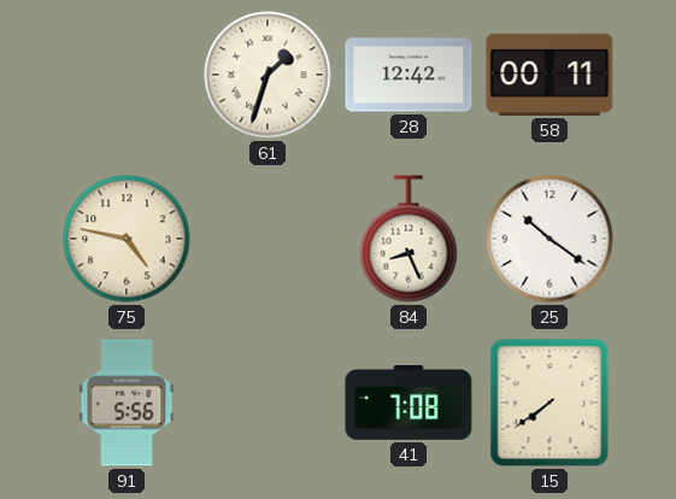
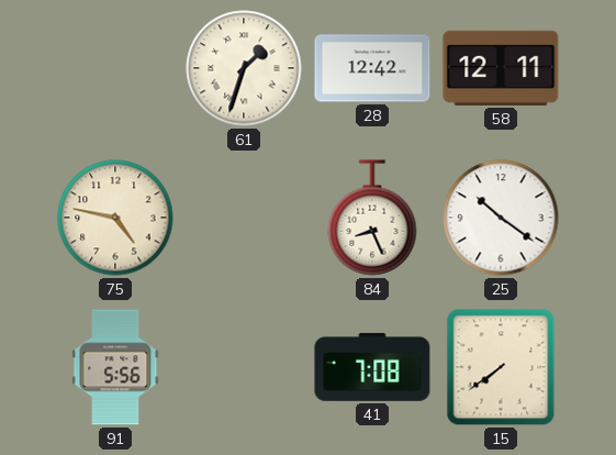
58: 00:11 -> 12:11 (501, 68)
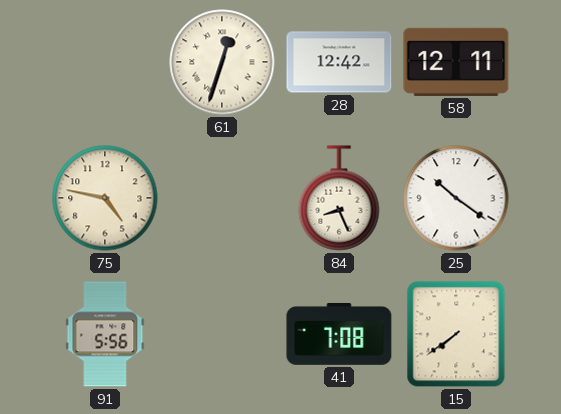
61: 1:33 -> 12:33 (222, 62)
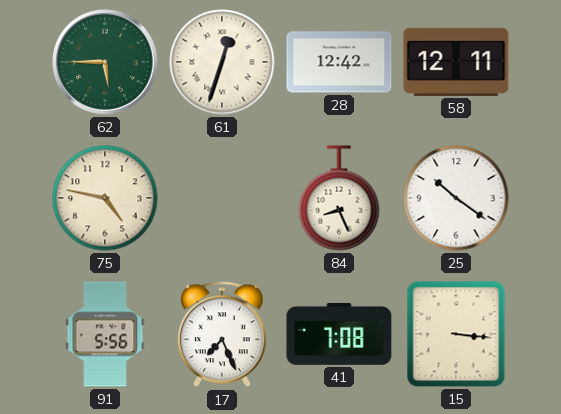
62: none -> 5:45 (106, 63)
17: none -> 7:26 (222, 335)
15: 7:39 -> 3:16 (456, 334)
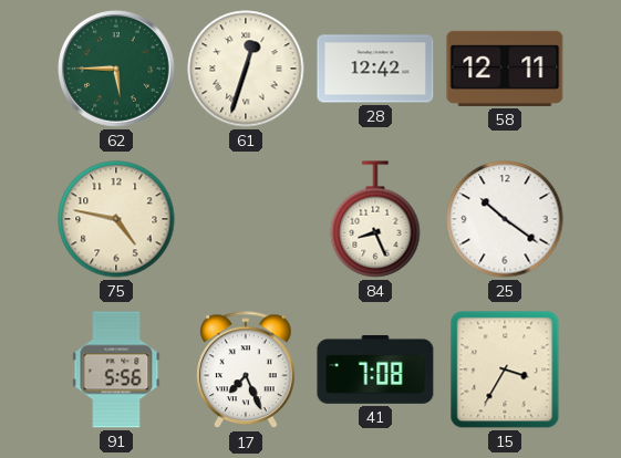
15: 3:16 -> 3:35 (505, 369)
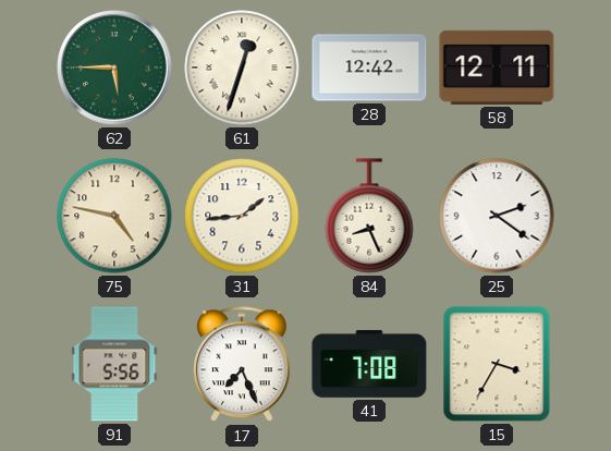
31: none -> 1:44 (242, 216)
25: 10:21 -> 2:21 (497, 216)
